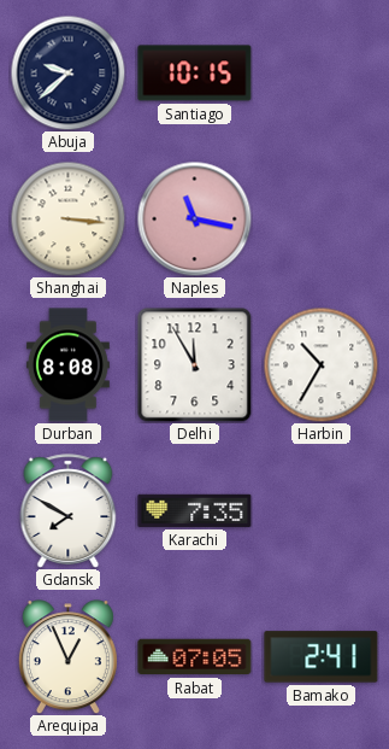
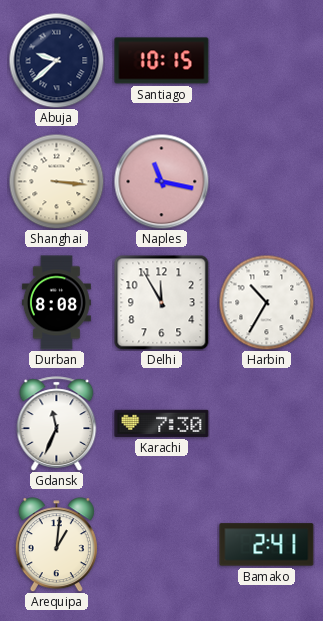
Gdansk: 7:50 -> 11:34 (57, 424)
Karachi: 7:35 -> 7:30 (162, 423)
Arequipa: 12:56 -> 1:01 (56, 545)
Rabat: 07:05 -> none (195, 657)
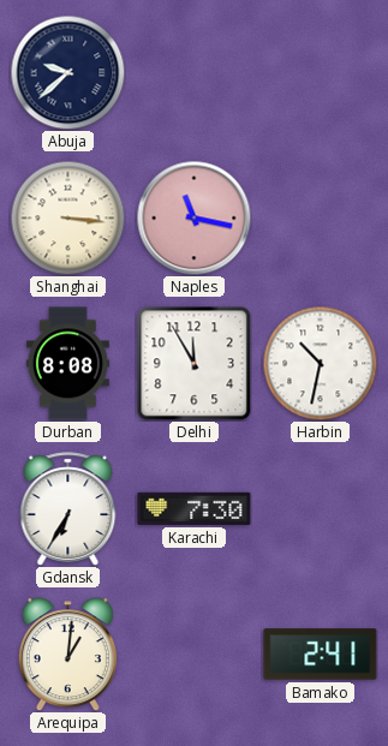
Santiago: 10:15 -> none (162, 61)
Harbin: 10:35 -> 10:32 (320, 363)
Gdansk: 11:34 -> 6:35 (68, 509)
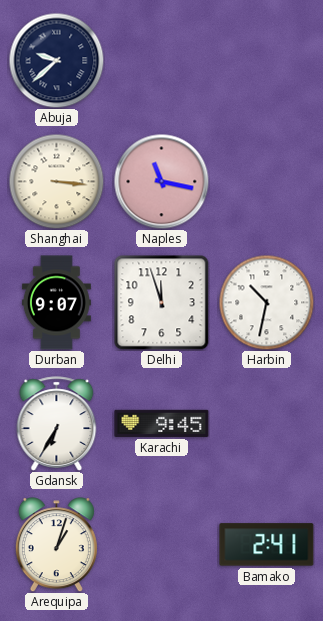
Durban: 8:08 -> 9:07 (56, 303)
Delhi: 11:55 -> 11:57 (161, 302)
Karachi: 7:30 -> 9:45 (162, 423)
Arequipa: 1:01 -> 1:03 (56, 545)
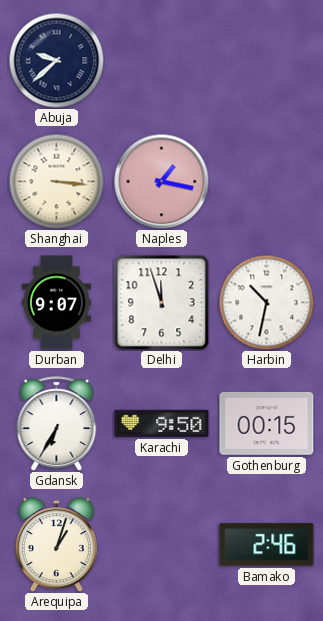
Naples: 11:17 -> 1:17 (161, 181)
Karachi: 9:45 -> 9:50 (162, 423)
Gothenburg: none -> 00:15 (267, 423)
Bamako: 2:41 -> 2:46 (267, 545)
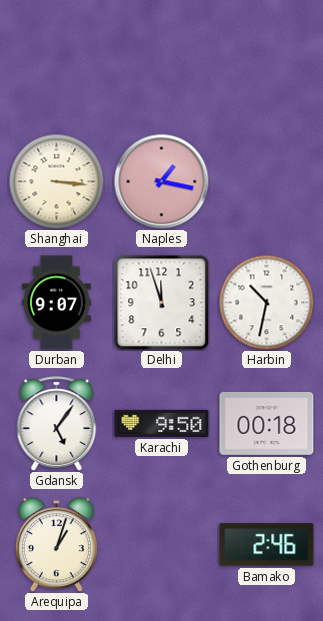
Abuja: 9:38 -> none (56, 60)
Gdansk: 6:35 -> 5:06 (57, 424)
Gothenburg: 00:15 -> 00:18 (267, 423)
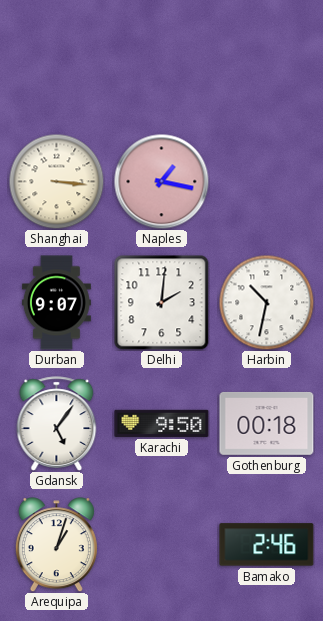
Delhi: 11:57 -> 2:01 (161, 302)
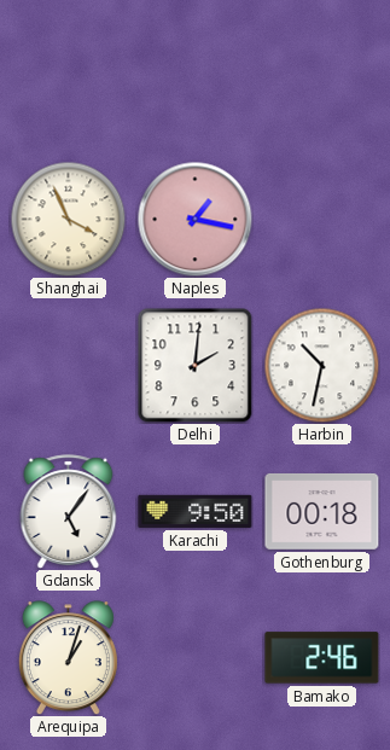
Shanghai: 3:16 -> 3:56 (68, 219)
Durban: 9:07 -> none (56, 303)
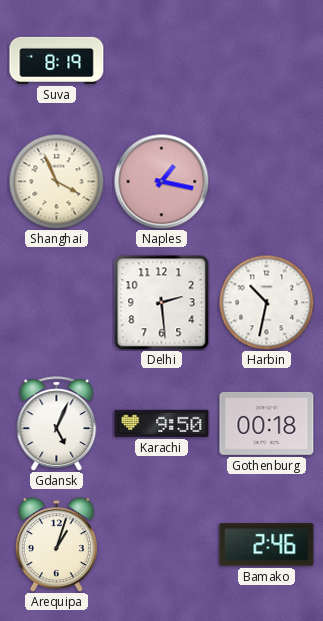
Suva: none -> 8:19 (57, 60)
Delhi: 2:01 -> 2:29 (161, 302)
Gdansk: 5:06 -> 5:04 (57, 424)
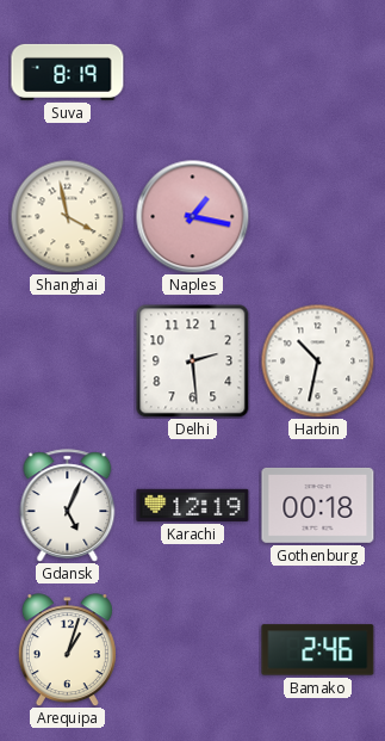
Shanghai: 3:56 -> 3:58 (67, 216)
Karachi: 9:50 -> 12:19 (193, 505)
